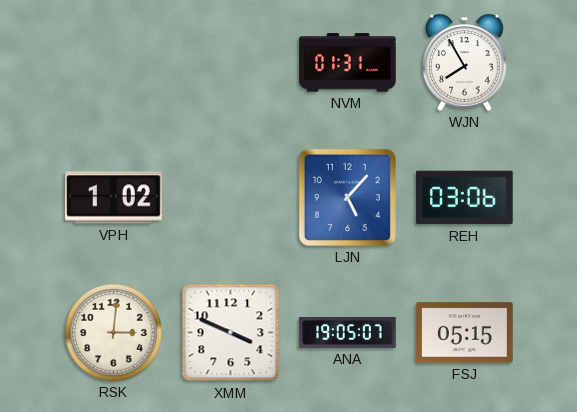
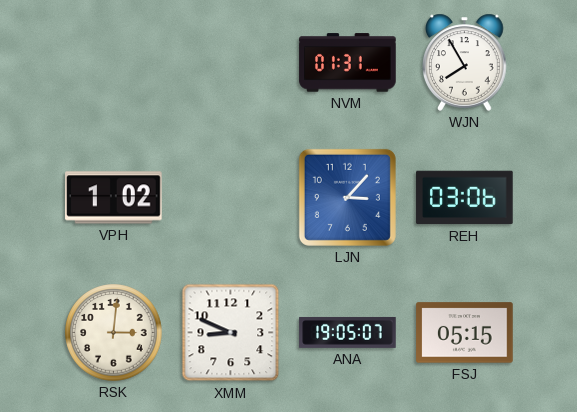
LJN: 5:07 -> 3:07 (347, 197)
XMM: 3:49 -> 8:49 (231, 333)
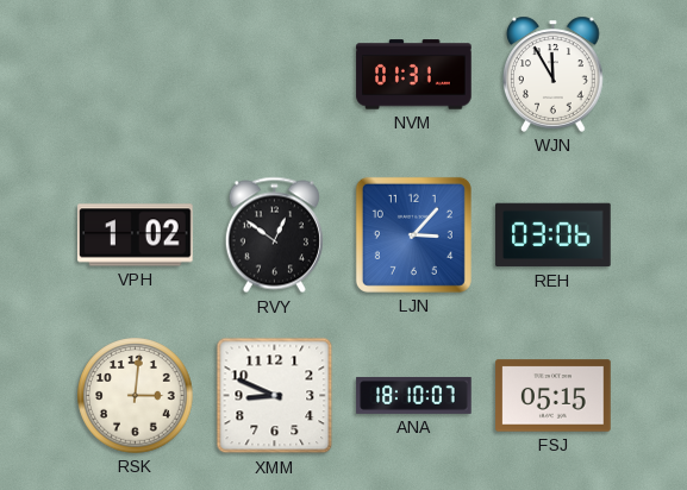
WJN: 7:55 -> 11:55 (554, 74)
RVY: none -> 12:51 (274, 235)
ANA: 19:05 -> 18:10 (414, 395)
